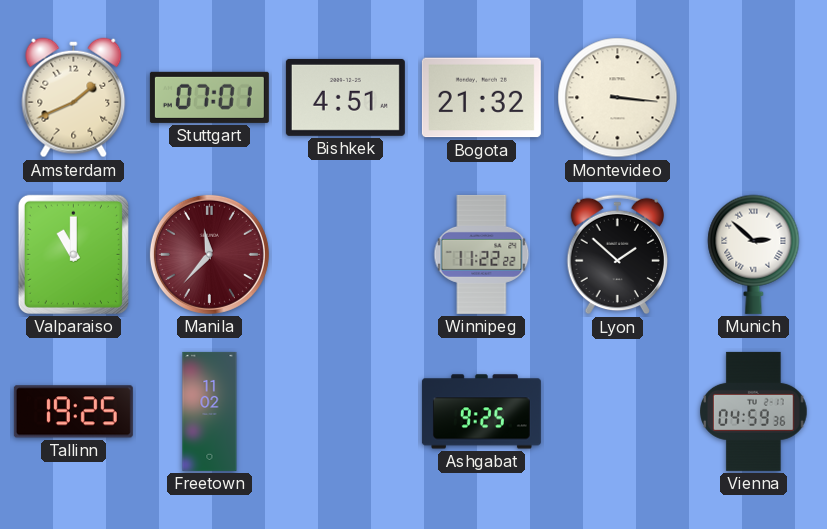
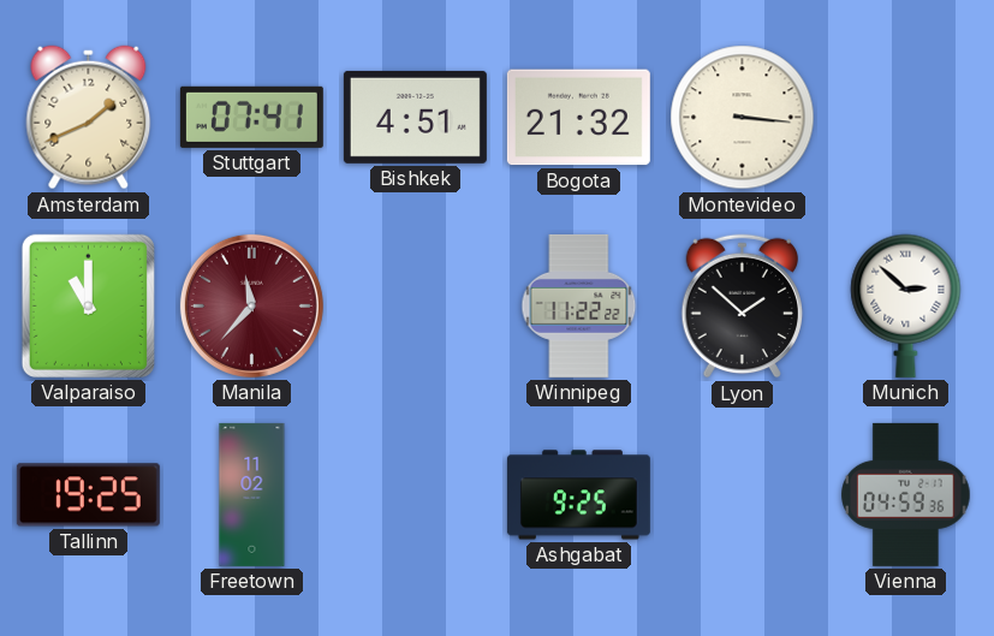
Stuttgart: 07:01 -> 07:41 (251, 117)
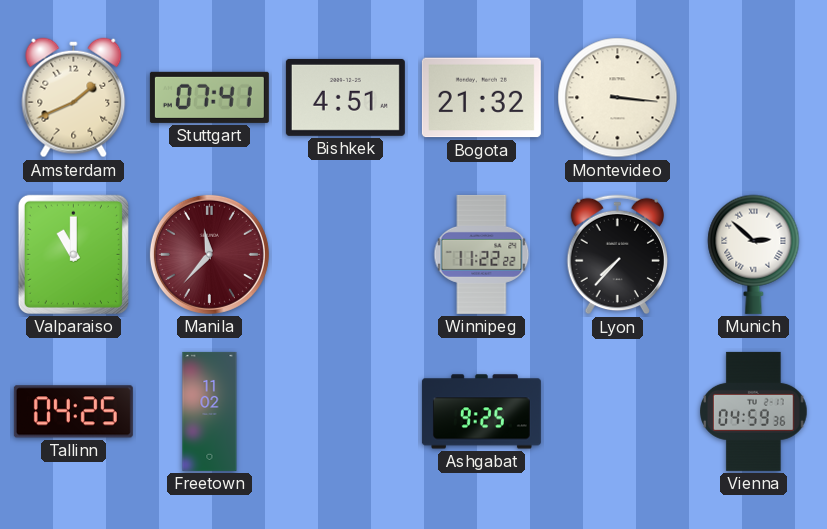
Lyon: 1:52 -> 7:37 (617, 255)
Tallinn: 19:25 -> 04:25 (73, 412)
